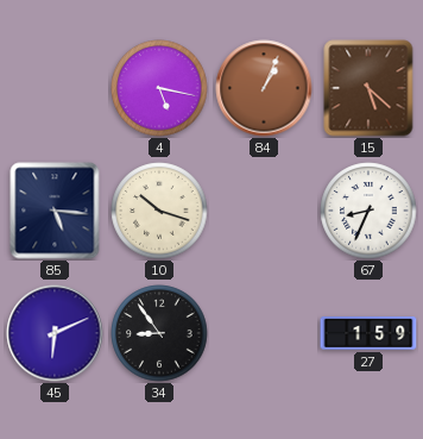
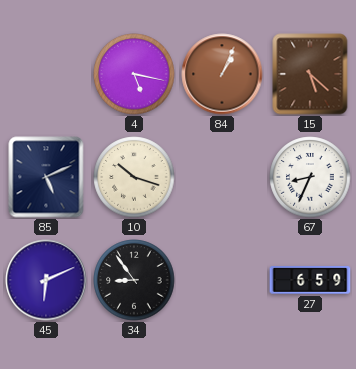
85: 5:16 -> 5:11 (46, 177)
27: 1:59 -> 6:59 (310, 281)
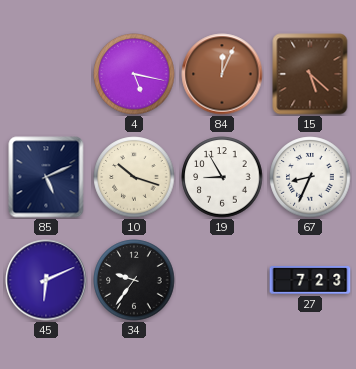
84: 1:04 -> 12:04 (222, 74)
19: none -> 8:55 (222, 177)
34: 8:54 -> 9:36 (134, 280)
27: 6:59 -> 7:23 (310, 281)
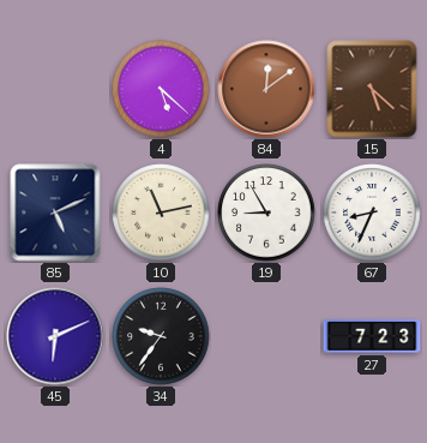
4: 5:17 -> 5:22 (161, 89)
84: 12:04 -> 12:09 (266, 89)
10: 10:18 -> 11:13 (161, 212)
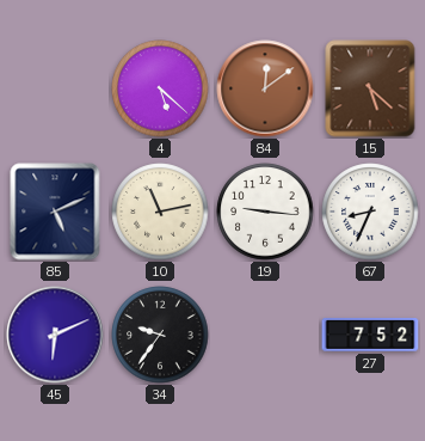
19: 8:55 -> 9:16 (265, 212)
27: 7:23 -> 7:52 (370, 336)
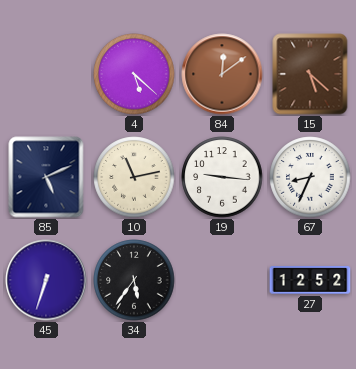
45: 6:11 -> 6:33 (46, 280)
34: 9:36 -> 5:36 (134, 280)
27: 7:52 -> 12:52 (310, 281)
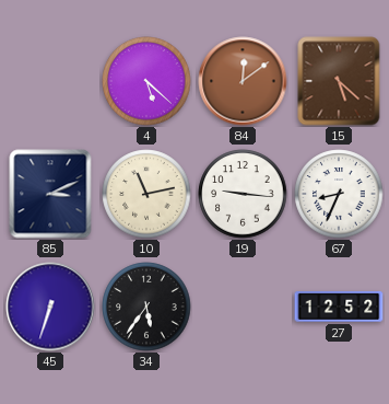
85: 5:11 -> 3:11 (50, 194)
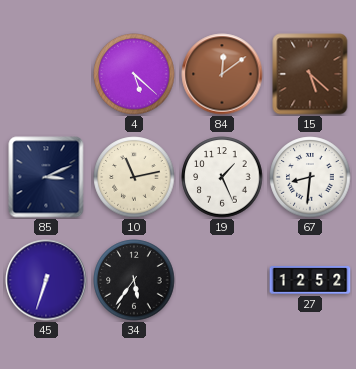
19: 9:16 -> 1:26 (222, 177)
67: 8:34 -> 8:31 (310, 177)
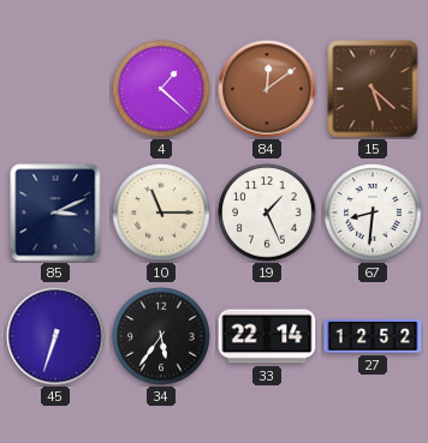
4: 5:22 -> 1:22 (161, 89)
10: 11:13 -> 11:15 (161, 212)
33: none -> 22:14 (267, 336)
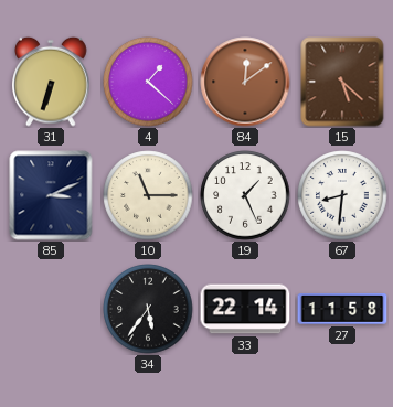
31: none -> 6:33 (51, 82)
45: 6:33 -> none (55, 336)
27: 12:52 -> 11:58 (342, 310)
